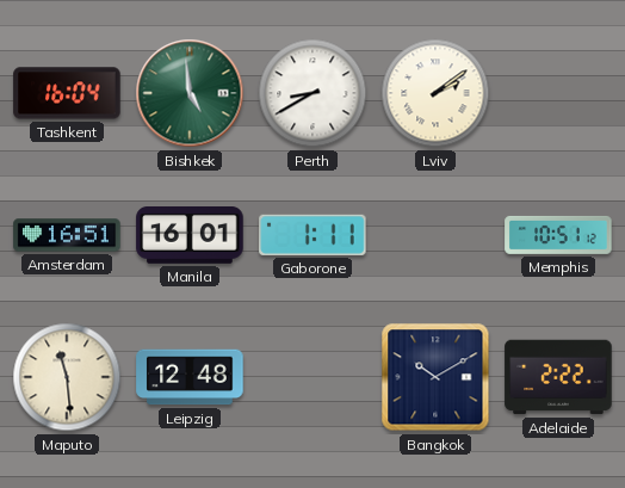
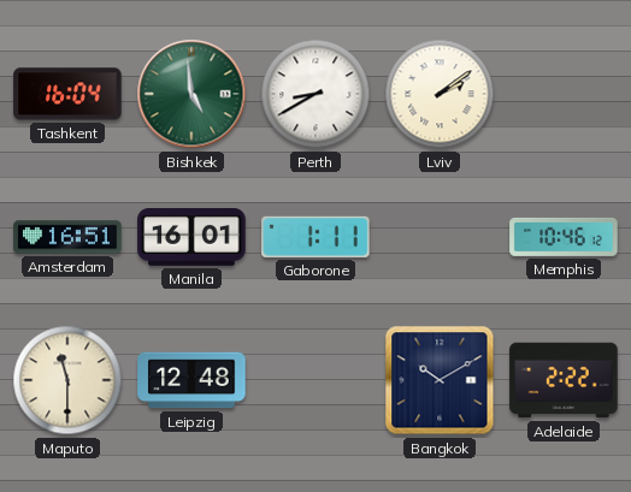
Memphis: 10:51 -> 10:46 (564, 237)
Maputo: 11:29 -> 11:30 (67, 380)
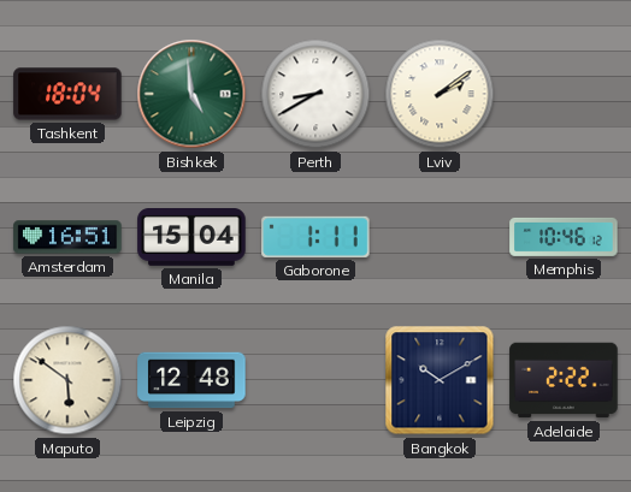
Tashkent: 16:04 -> 18:04 (67, 94)
Manila: 16:01 -> 15:04 (191, 238)
Maputo: 11:30 -> 5:51 (67, 380)
